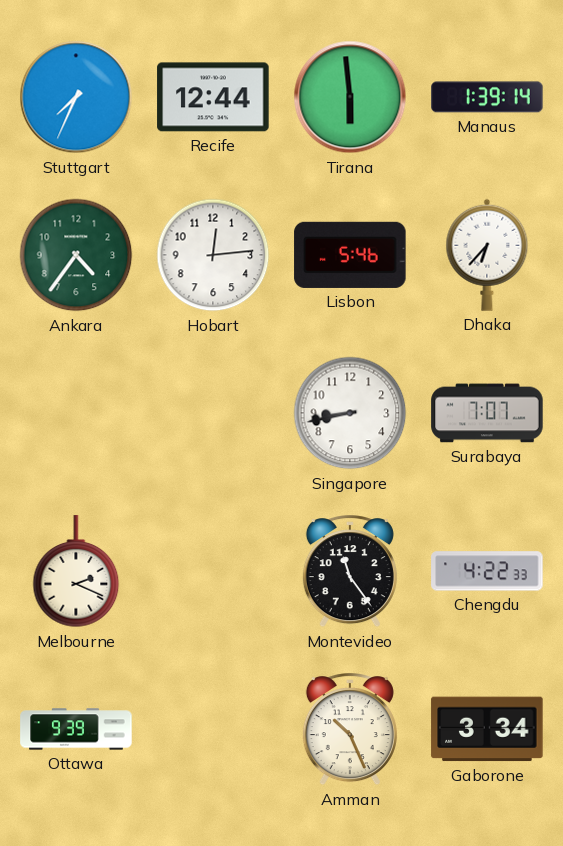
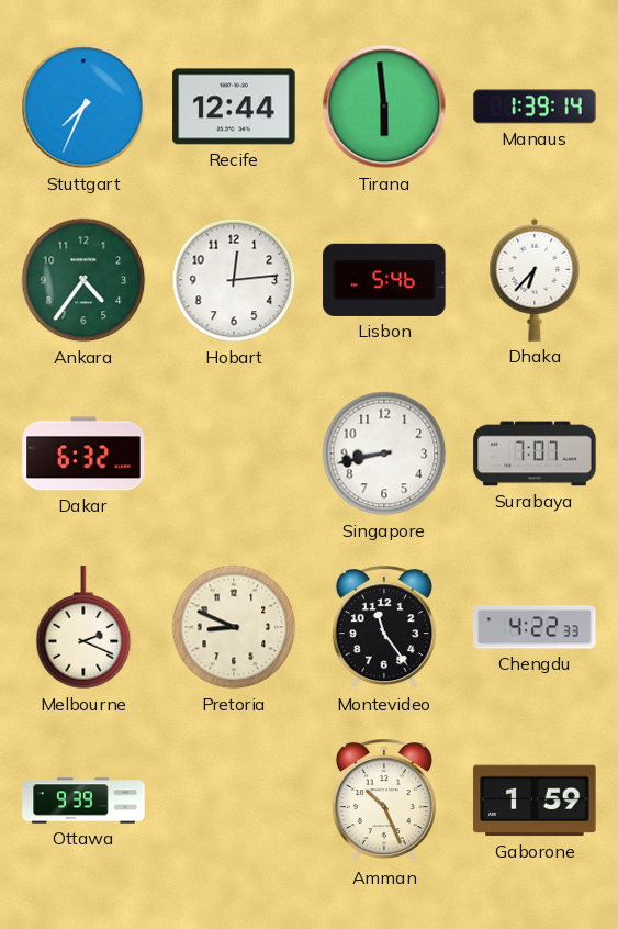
Dakar: none -> 6:32 (83, 454)
Pretoria: none -> 8:49 (234, 627)
Gaborone: 3:34 -> 1:59 (535, 801)
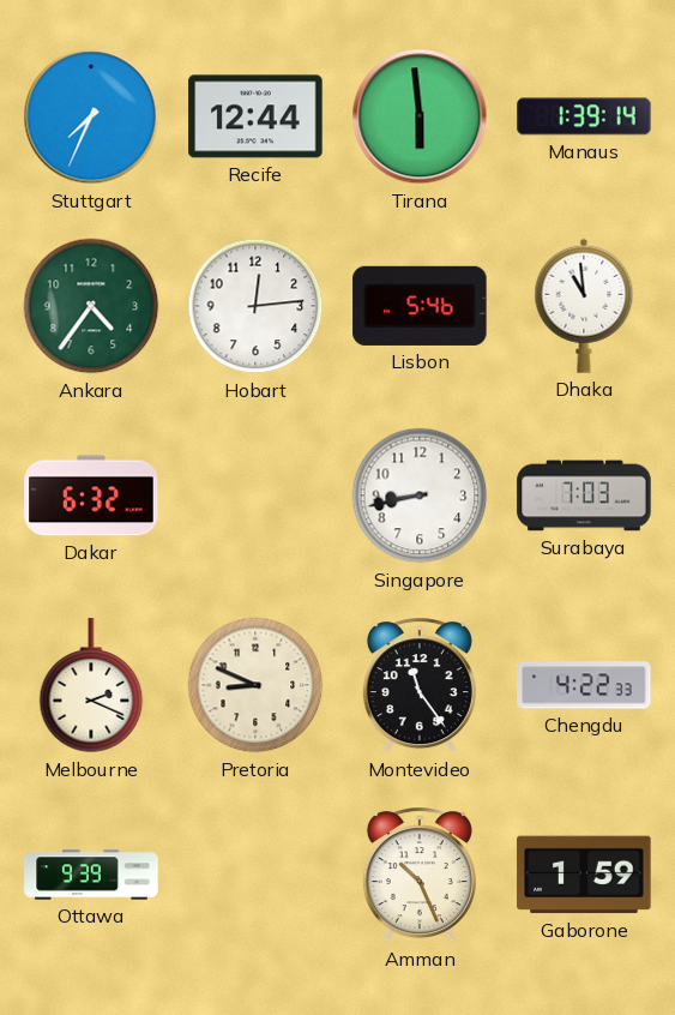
Dhaka: 6:37 -> 10:59 (584, 306)
Surabaya: 7:07 -> 7:03 (584, 496)
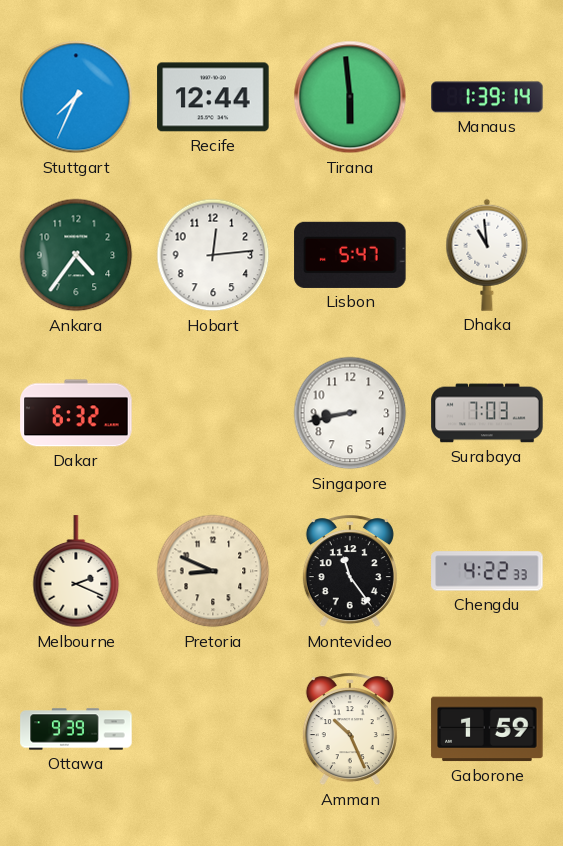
Lisbon: 5:46 -> 5:47 (350, 255)
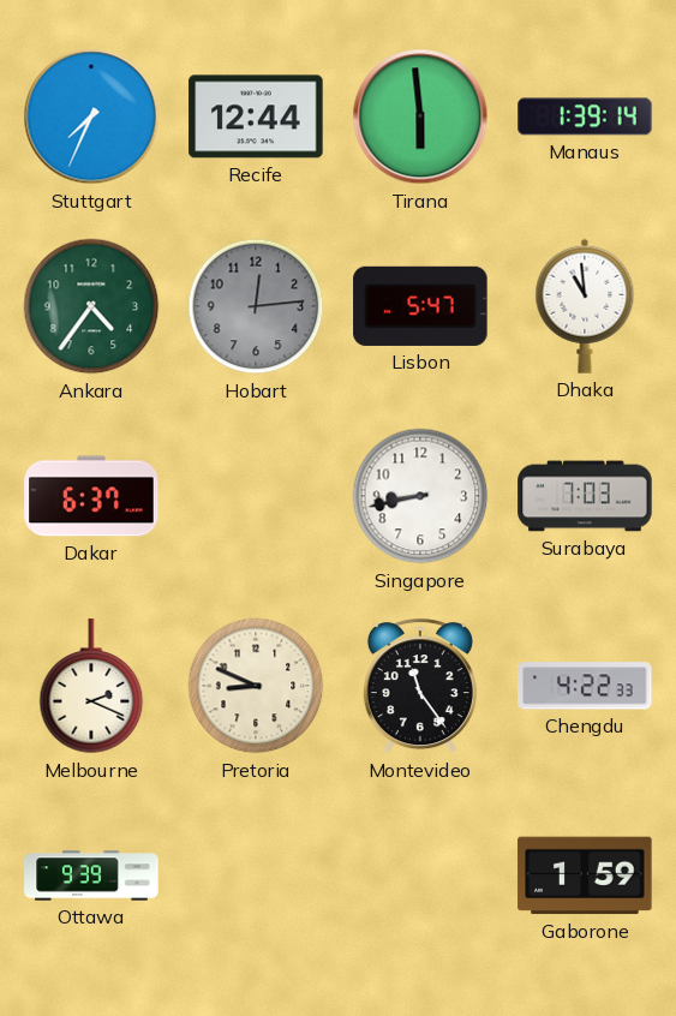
Hobart dial: white -> grey (256, 306)
Dakar: 6:32 -> 6:37 (91, 496)
Amman: 10:26 -> none (350, 730)
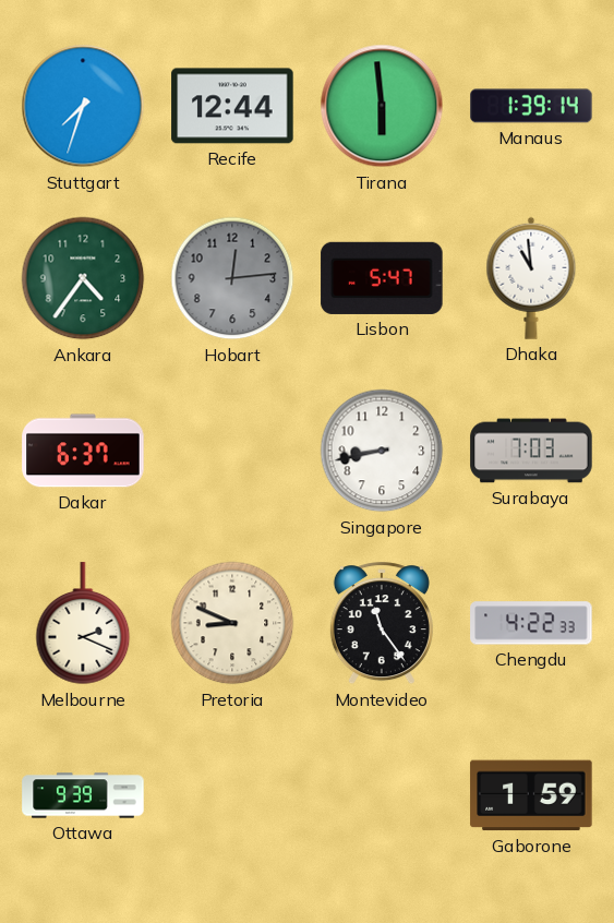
Stuttgart: 7:34 -> 7:33 (83, 106)
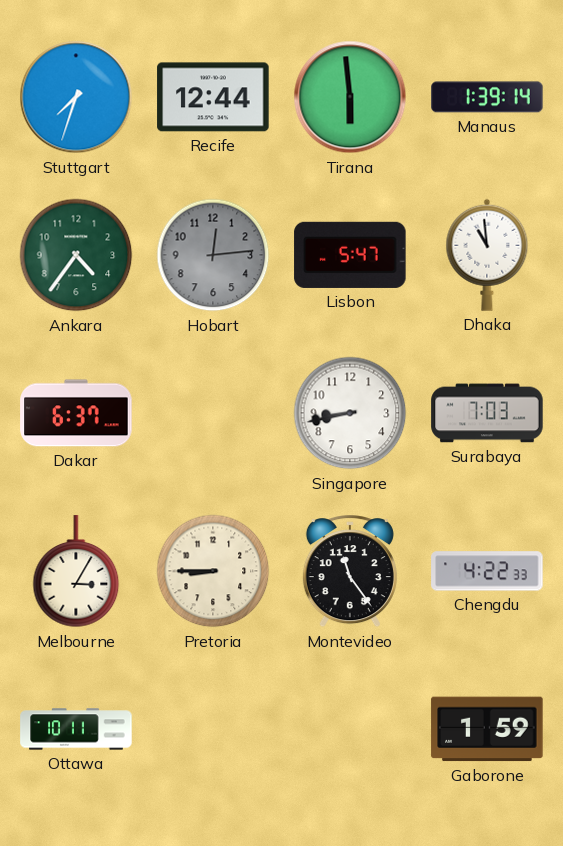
Melbourne: 2:19 -> 3:05 (76, 572)
Pretoria: 8:49 -> 8:45 (213, 571)
Ottawa: 9:39 -> 10:11 (76, 729)
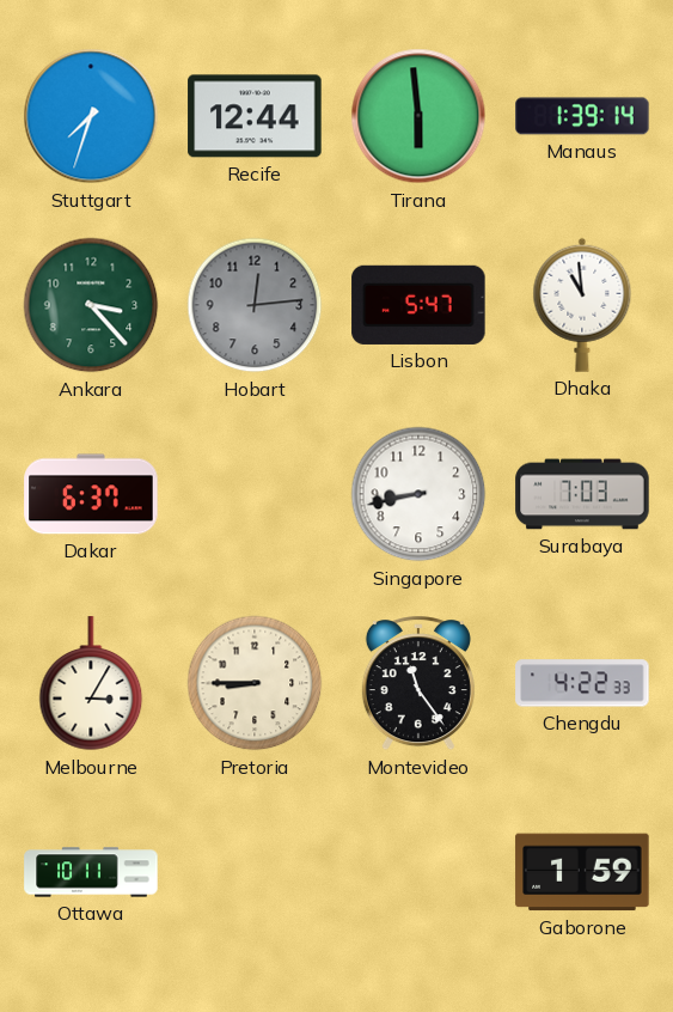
Ankara: 4:36 -> 3:23 (91, 305)
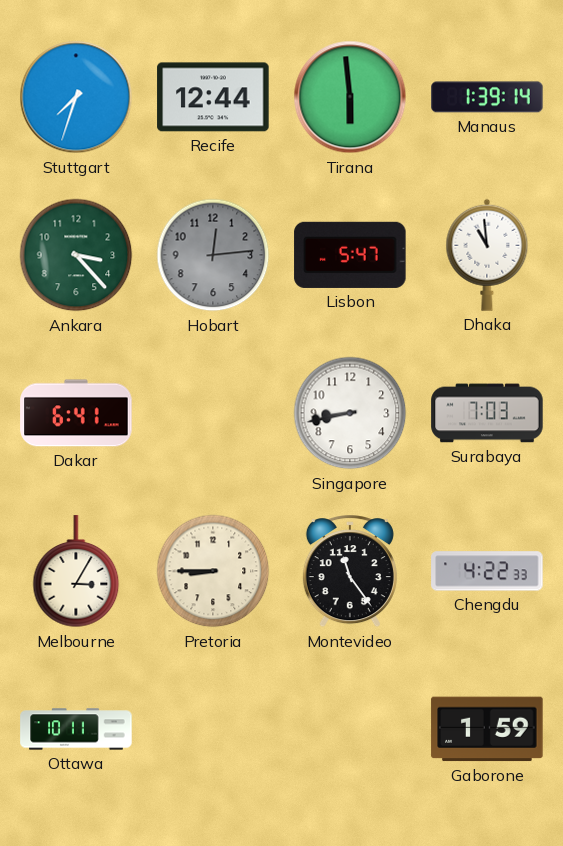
Dakar: 6:37 -> 6:41 (76, 413)
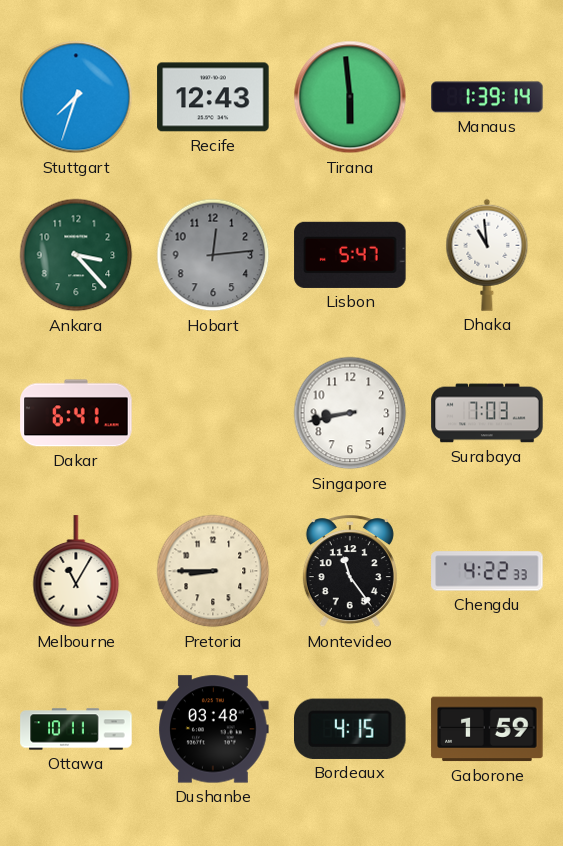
Recife: 12:44 -> 12:43 (213, 97)
Melbourne: 3:05 -> 11:05 (76, 572)
Dushanbe: none -> 03:48 (213, 729)
Bordeaux: none -> 4:15 (351, 729)
